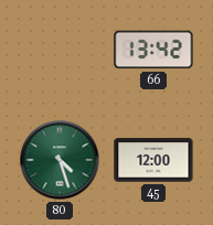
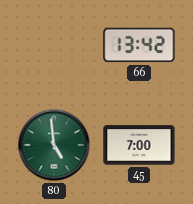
80: 4:27 -> 4:59 (54, 145)
45: 12:00 -> 7:00 (139, 145)
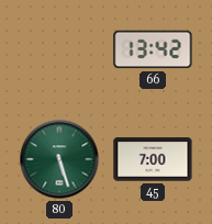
80: 4:59 -> 5:27 (59, 159)
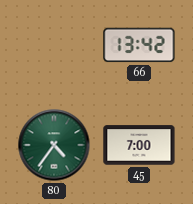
80: 5:27 -> 4:36 (54, 145)
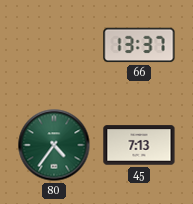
66: 13:42 -> 13:37 (139, 45)
45: 7:00 -> 7:13 (139, 145)
